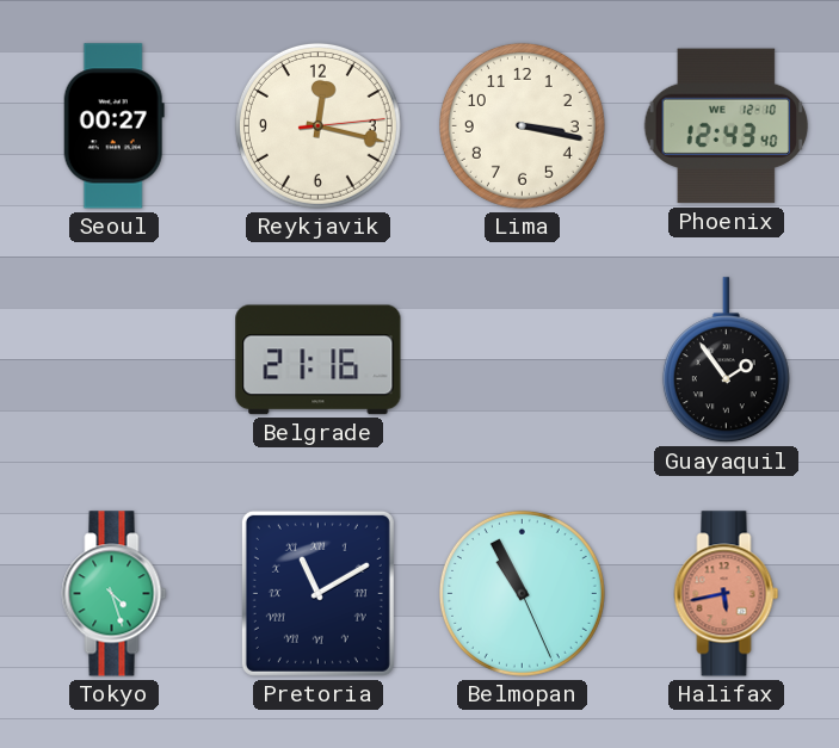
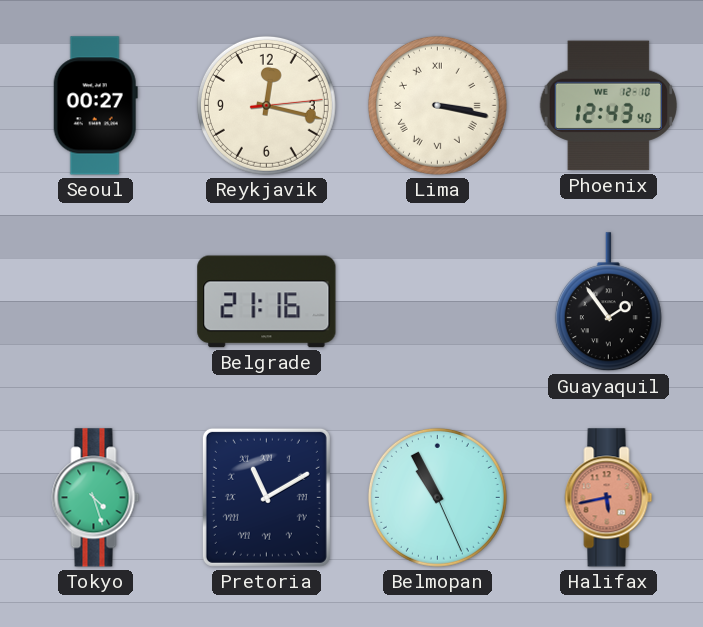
Lima numerals: Arabic -> Roman (437, 105)
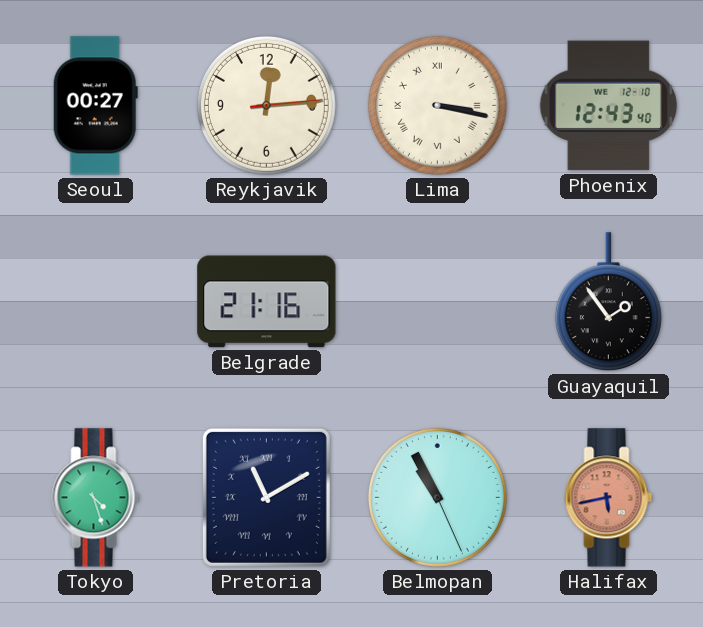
Reykjavik: 12:17 -> 12:14 (266, 105)
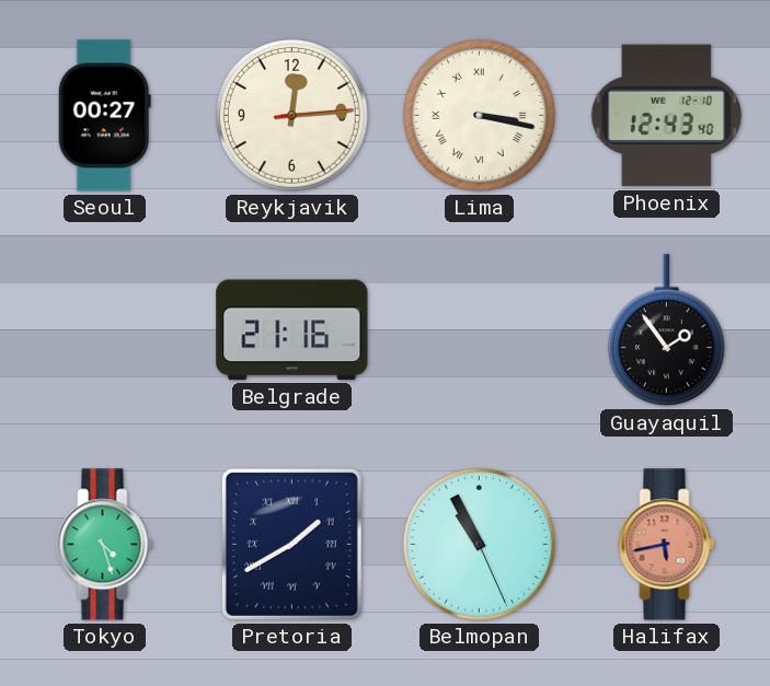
Pretoria: 11:10 -> 1:40 (291, 544)
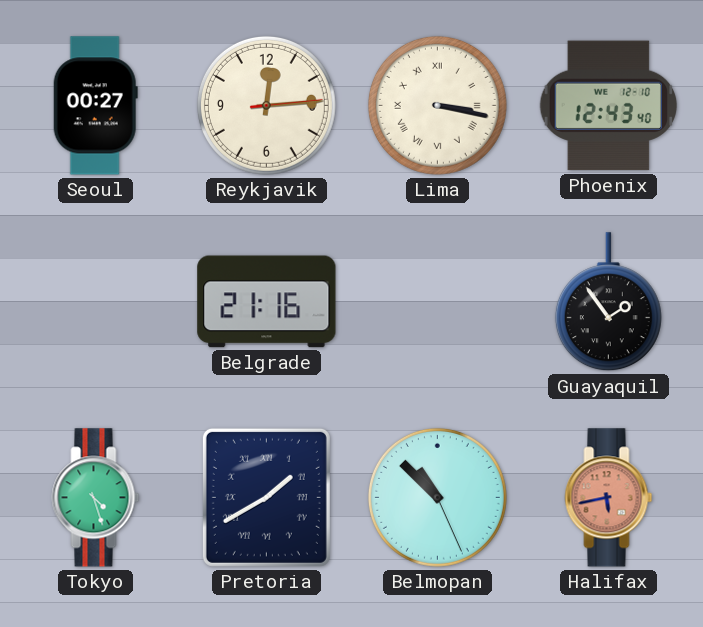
Belmopan: 10:55 -> 10:52 (437, 497)
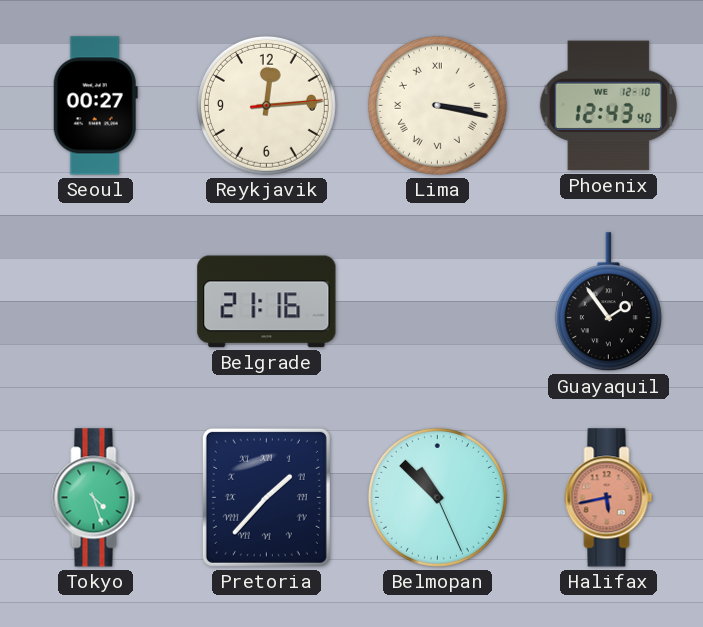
Pretoria: 1:40 -> 1:37 (266, 497)
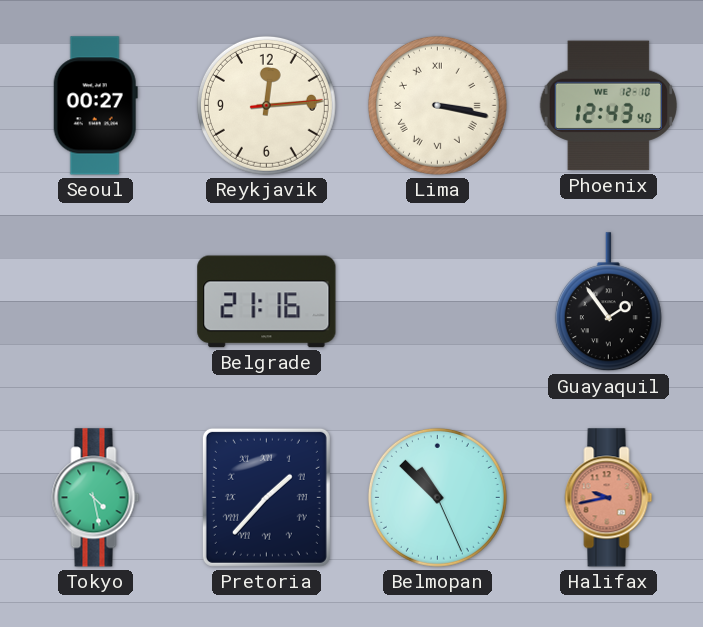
Tokyo: 4:27 -> 4:28 (96, 498)
Halifax: 5:43 -> 9:43 (609, 498)
